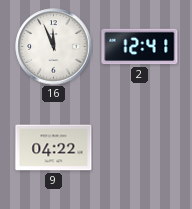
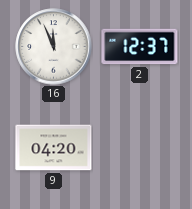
2: 12:41 -> 12:37 (140, 47)
9: 04:22 -> 04:20 (54, 148)
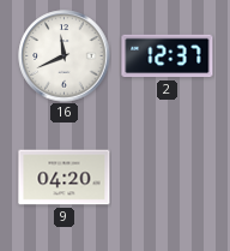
16: 11:56 -> 11:41 (65, 56)
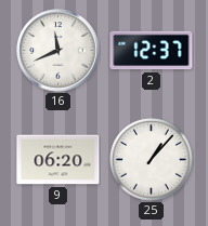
9: 04:20 -> 06:20 (58, 160)
25: none -> 1:07 (152, 160)
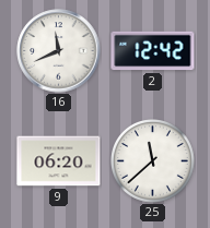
2: 12:37 -> 12:42 (153, 51)
25: 1:07 -> 11:38 (153, 161)
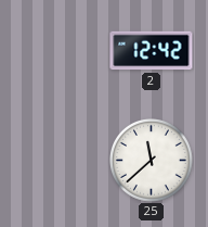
16: 11:41 -> none (59, 51)
9: 06:20 -> none (59, 161)
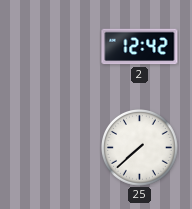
25: 11:38 -> 7:38 (140, 148)
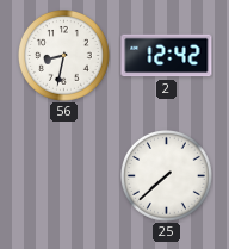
56: none -> 8:32 (64, 56)
